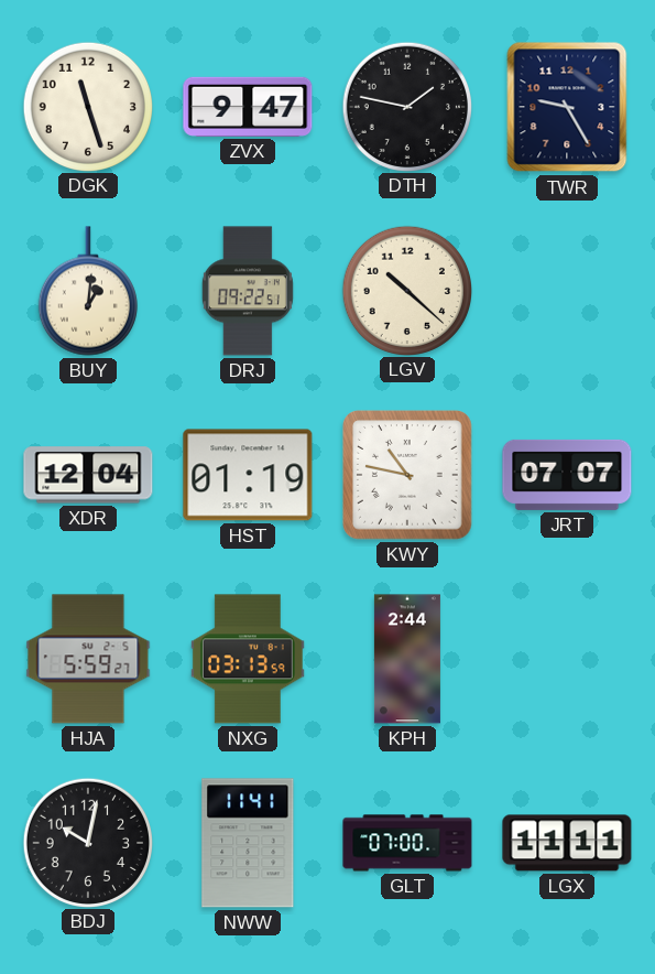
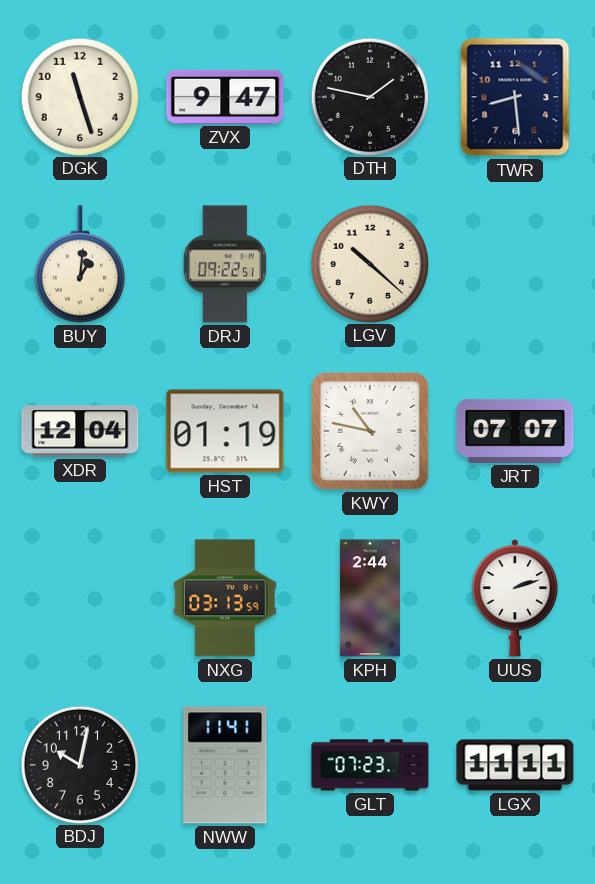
TWR: 9:25 -> 8:29 (515, 97)
HJA: 5:59 -> none (88, 659)
UUS: none -> 2:12 (515, 599)
GLT: 07:00 -> 07:23 (370, 765)
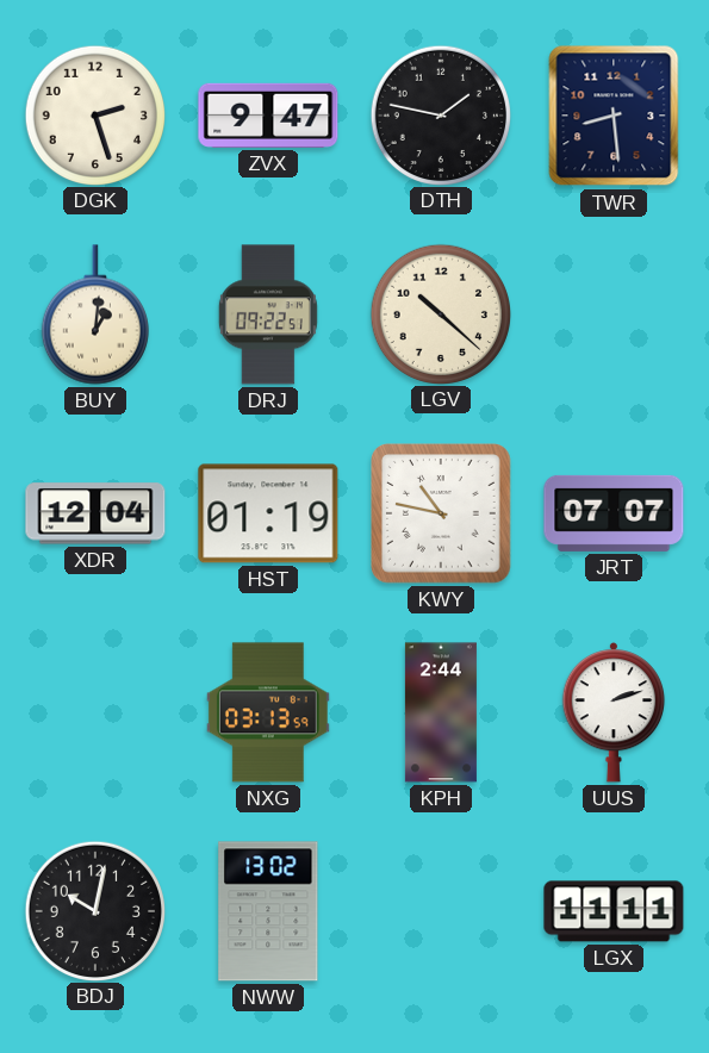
DGK: 11:27 -> 2:27 (94, 114)
NWW: 11:41 -> 13:02 (268, 911)
GLT: 07:23 -> none (370, 765)
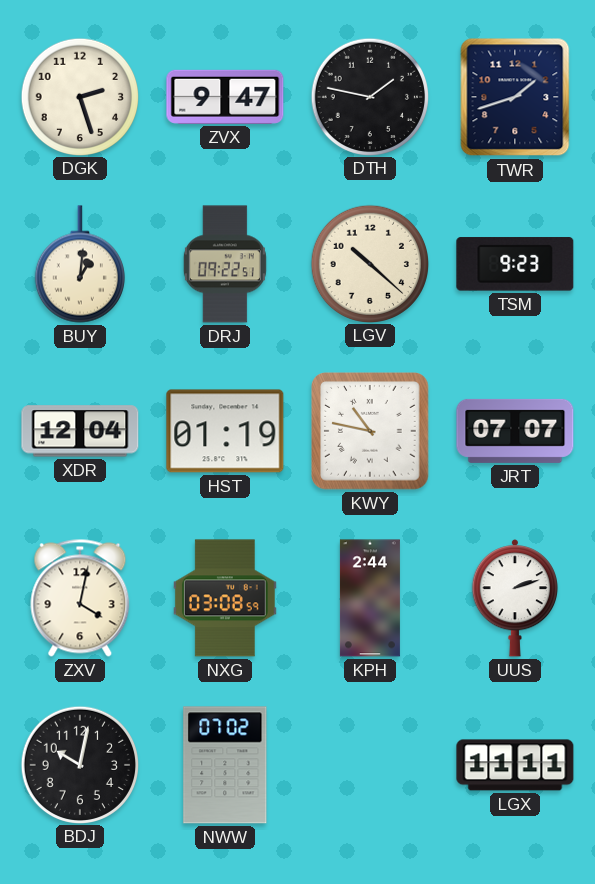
TWR: 8:29 -> 1:42 (515, 97)
TSM: none -> 9:23 (515, 264)
ZXV: none -> 4:02 (80, 598)
NXG: 03:13 -> 03:08 (225, 598)
NWW: 13:02 -> 07:02 (225, 765)
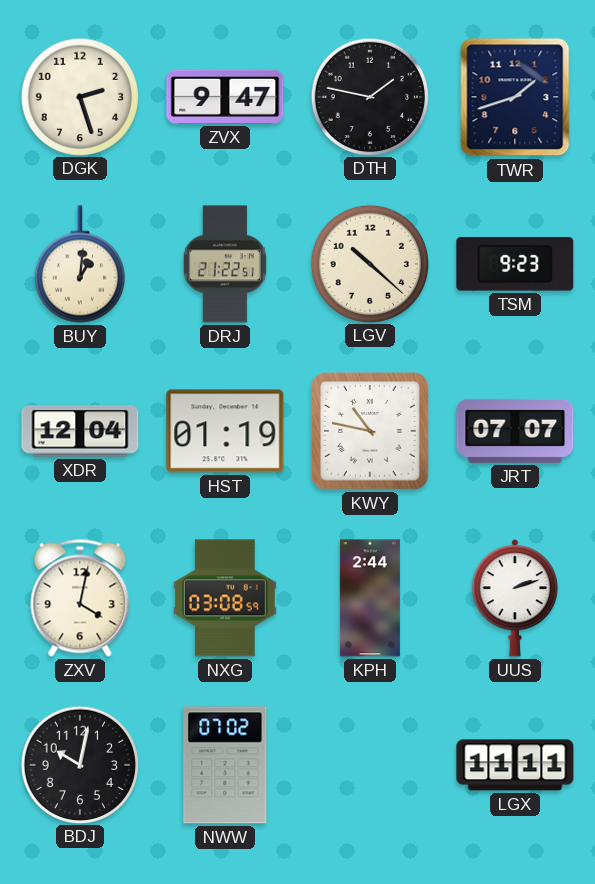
DRJ: 09:22 -> 21:22 (225, 264)
